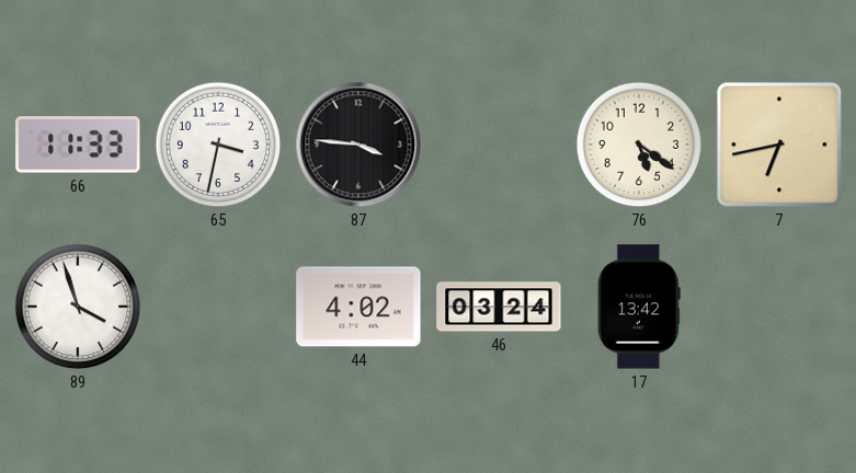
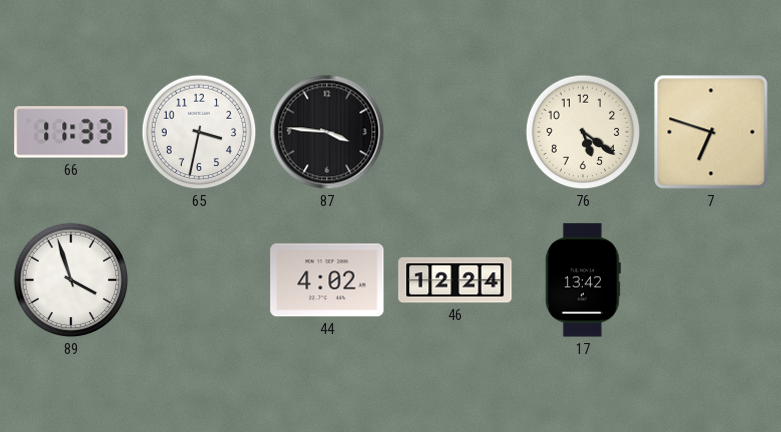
7: 6:43 -> 6:48 (711, 132)
46: 03:24 -> 12:24 (455, 280)
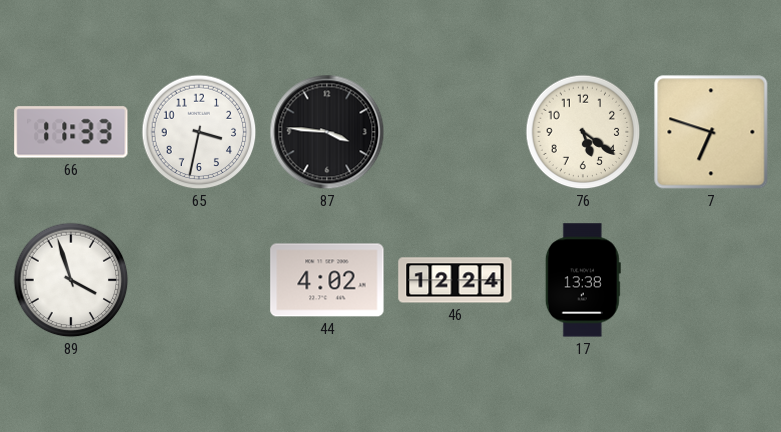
17: 13:42 -> 13:38 (583, 280)
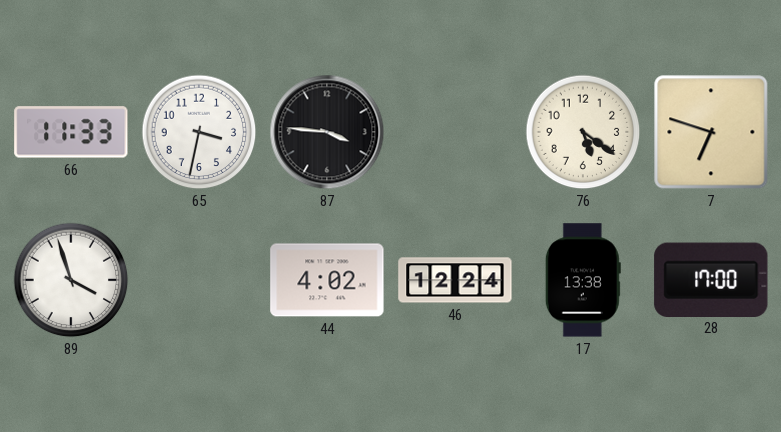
28: none -> 17:00 (711, 279)
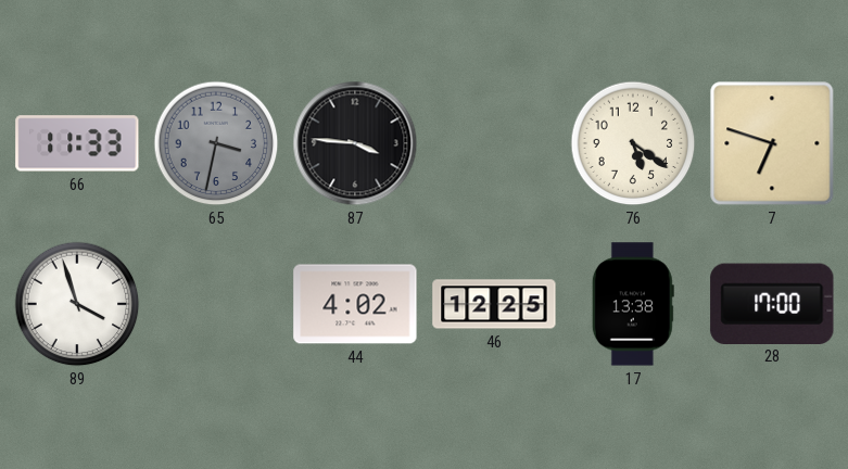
65 dial: white -> grey (216, 143)
46: 12:24 -> 12:25 (494, 304)
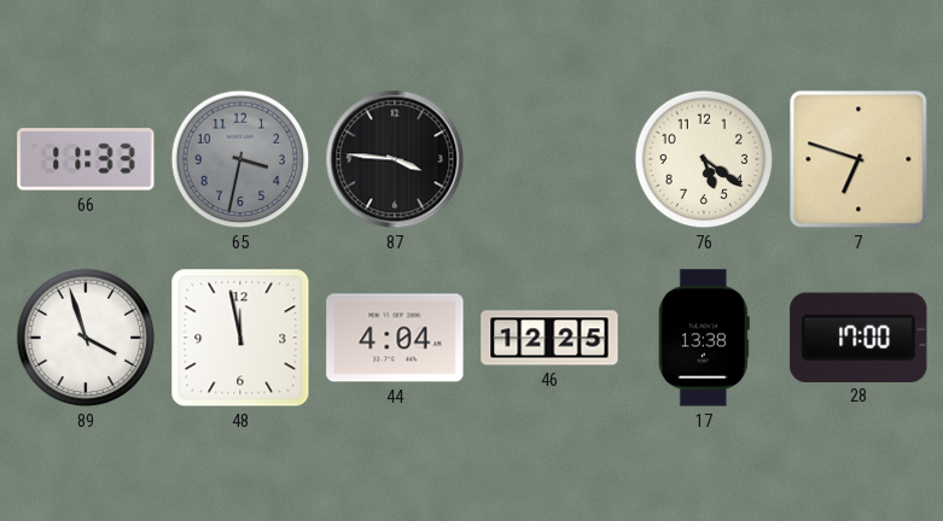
48: none -> 11:58 (240, 338)
44: 4:02 -> 4:04 (395, 338)
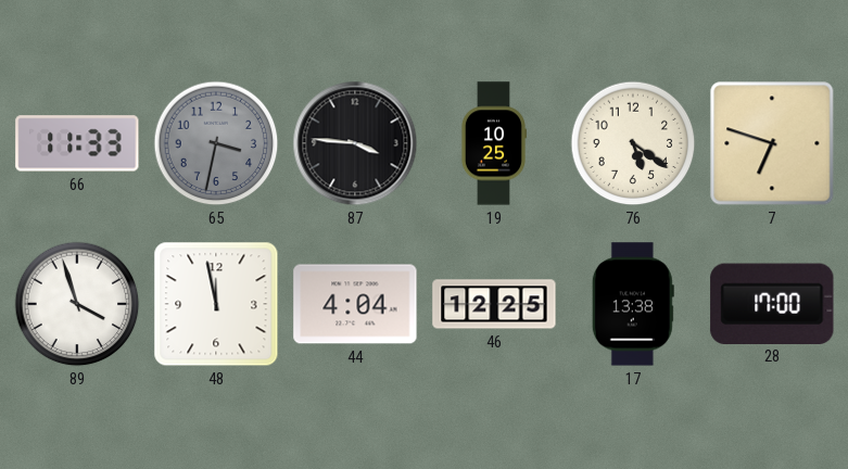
19: none -> 10:25 (494, 143)
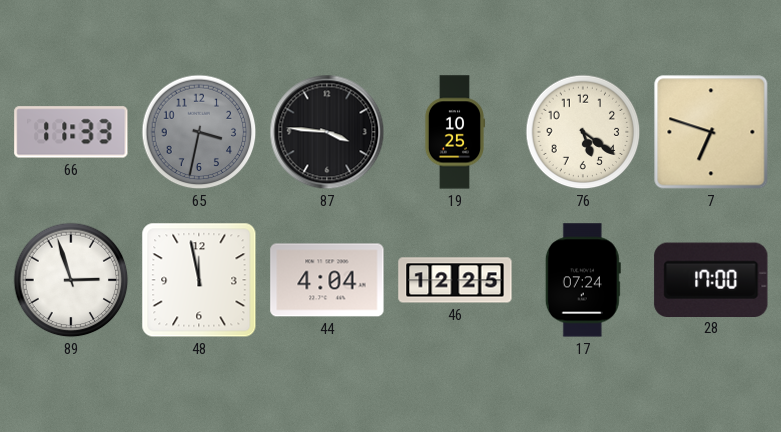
89: 3:57 -> 2:57 (71, 280)
17: 13:38 -> 07:24 (583, 280)
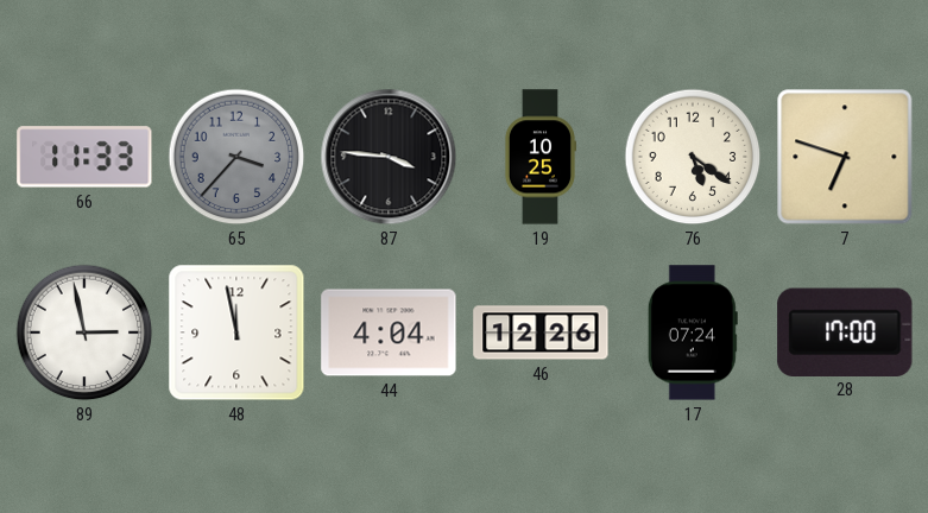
65: 3:32 -> 3:37 (236, 157)
89: 2:57 -> 2:58 (84, 332)
46: 12:25 -> 12:26 (541, 332)
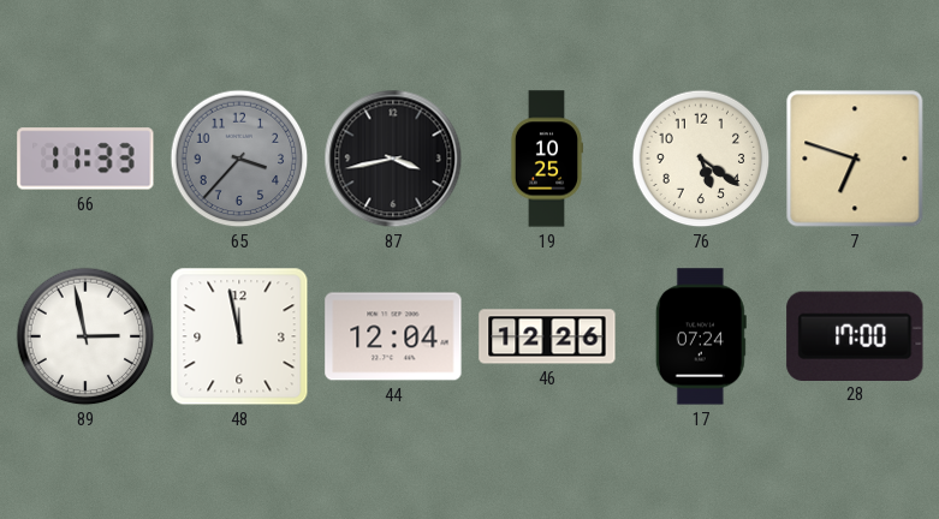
87: 3:46 -> 3:43 (393, 159)
44: 4:04 -> 12:04 (393, 336)
